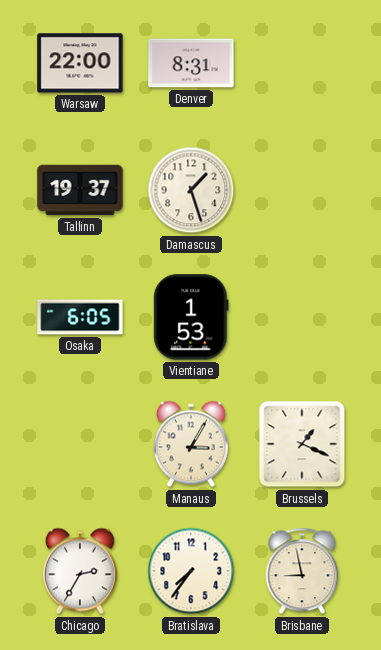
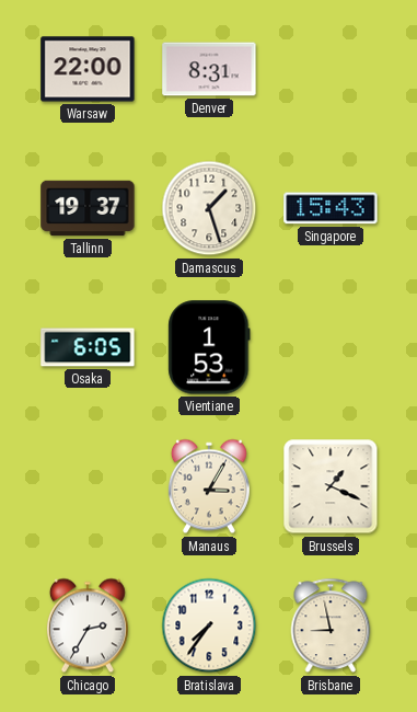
Singapore: none -> 15:43 (331, 208)
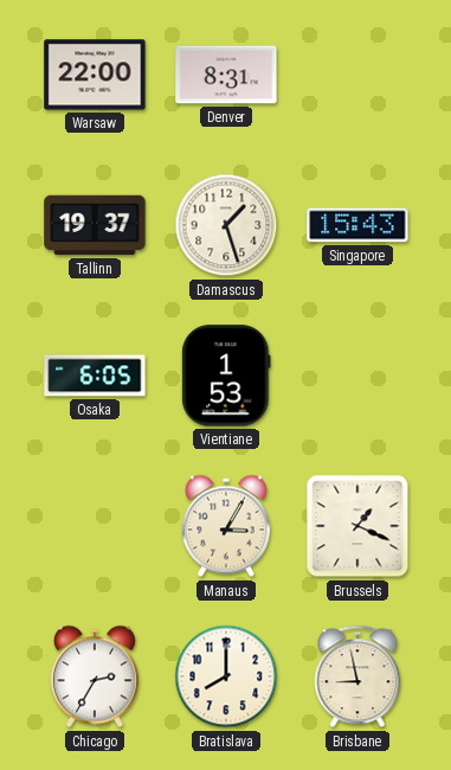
Bratislava: 7:36 -> 8:00 (226, 676)
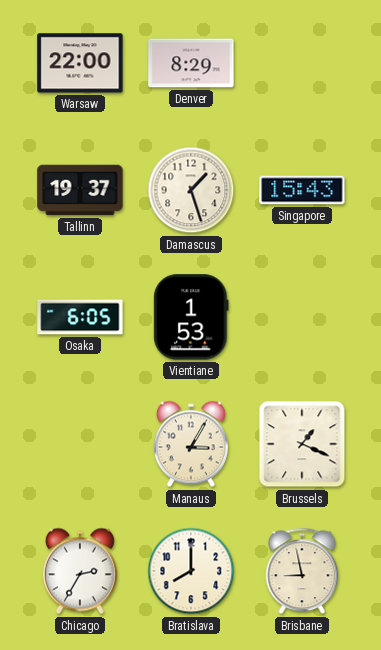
Denver: 8:31 -> 8:29 (191, 63)
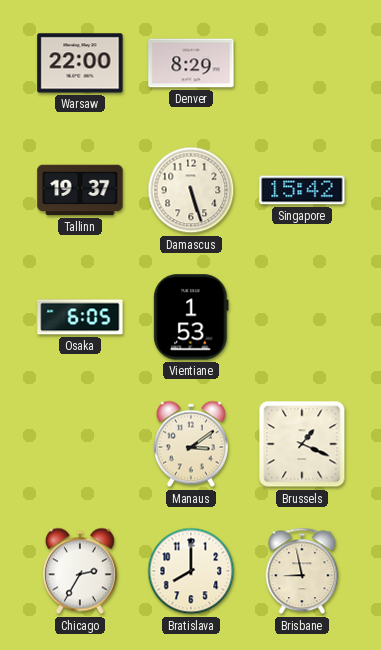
Damascus: 1:27 -> 5:27 (191, 190)
Singapore: 15:43 -> 15:42 (302, 190)
Manaus: 3:05 -> 3:09 (191, 444)
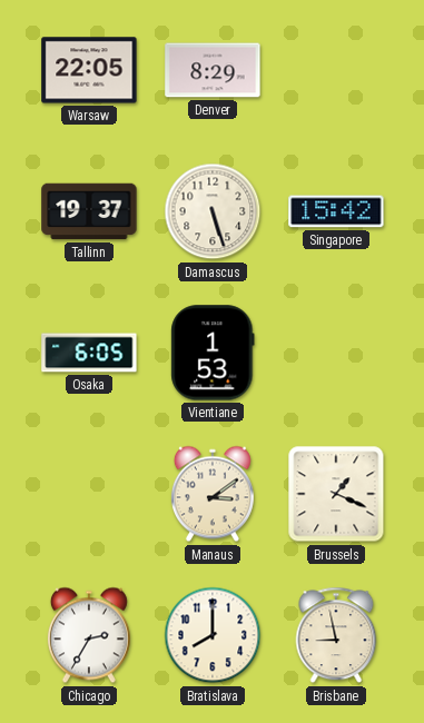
Warsaw: 22:00 -> 22:05 (89, 70)
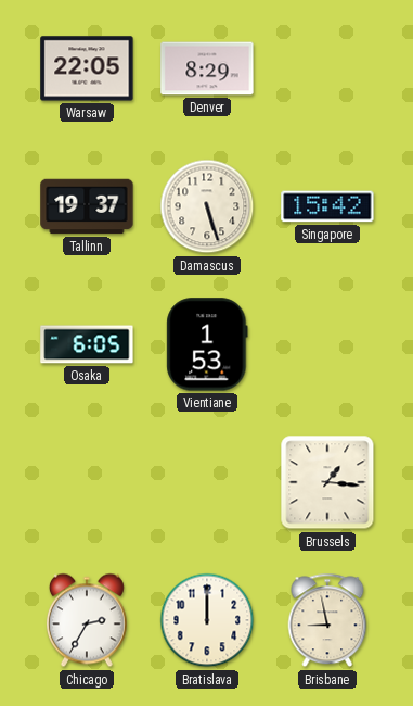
Manaus: 3:09 -> none (213, 494)
Brussels: 1:19 -> 1:16 (327, 482)
Bratislava: 8:00 -> 12:00 (207, 620)
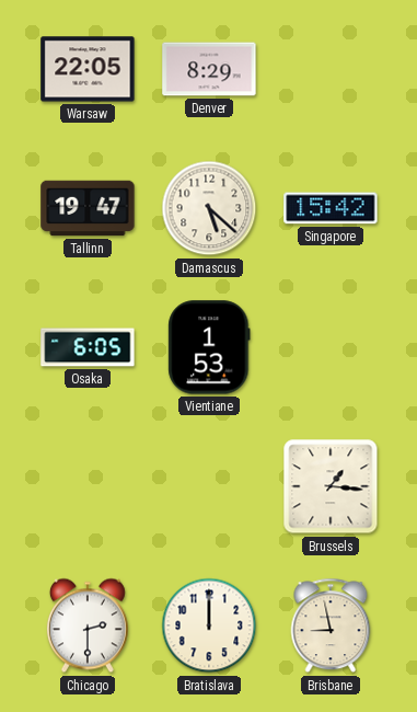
Tallinn: 19:37 -> 19:47 (88, 208)
Damascus: 5:27 -> 5:22 (209, 208)
Chicago: 2:35 -> 2:30 (88, 625)
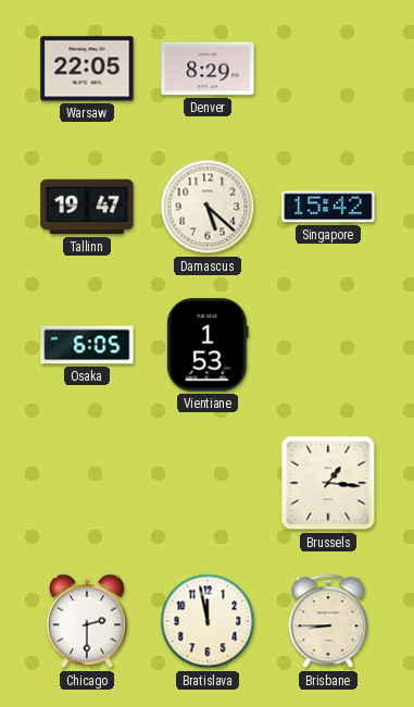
Bratislava: 12:00 -> 11:58 (208, 621)
Brisbane: 8:58 -> 8:45 (328, 621)
